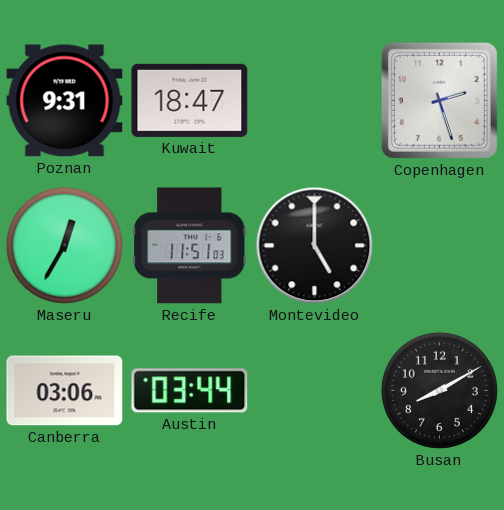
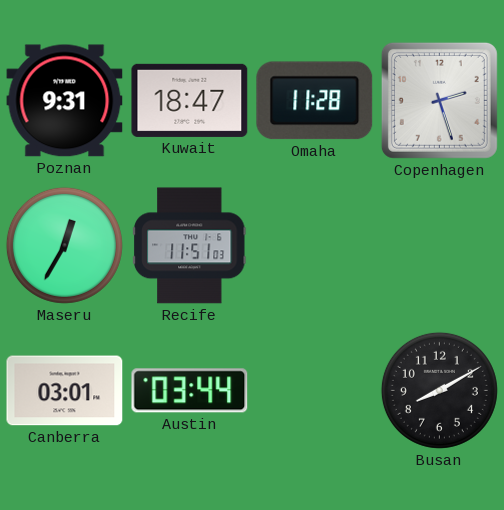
Omaha: none -> 11:28 (315, 101)
Montevideo: 5:00 -> none (315, 246)
Canberra: 03:06 -> 03:01 (65, 391)
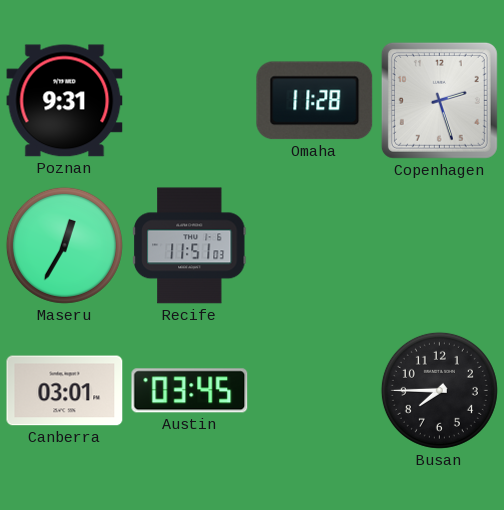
Kuwait: 18:47 -> none (190, 100)
Austin: 03:44 -> 03:45 (190, 391)
Busan: 8:10 -> 7:45 (439, 390)
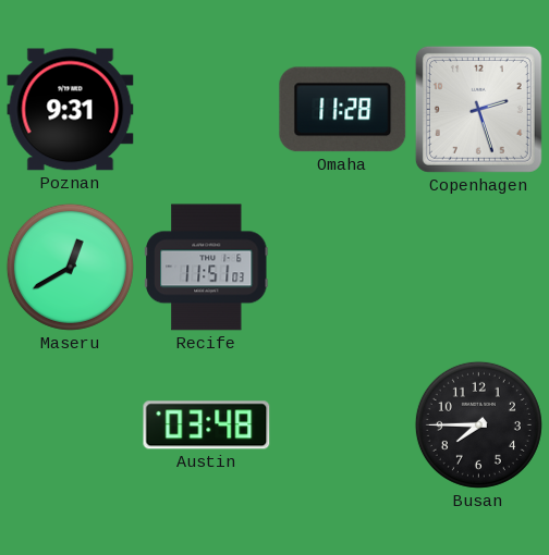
Maseru: 12:35 -> 12:40 (70, 267)
Canberra: 03:01 -> none (65, 391)
Austin: 03:45 -> 03:48 (207, 425)
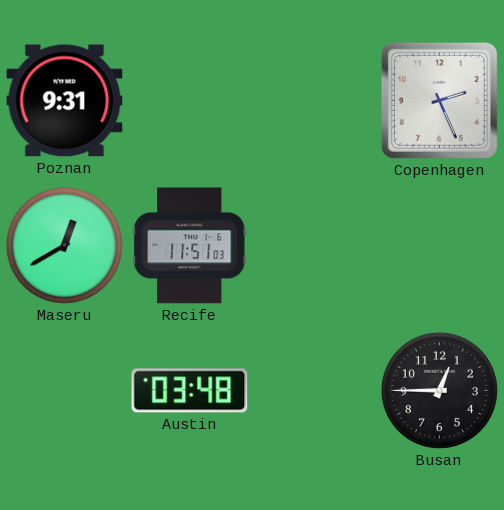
Omaha: 11:28 -> none (343, 110)
Copenhagen: 2:27 -> 2:26 (439, 100)
Busan: 7:45 -> 12:45 (439, 390)
